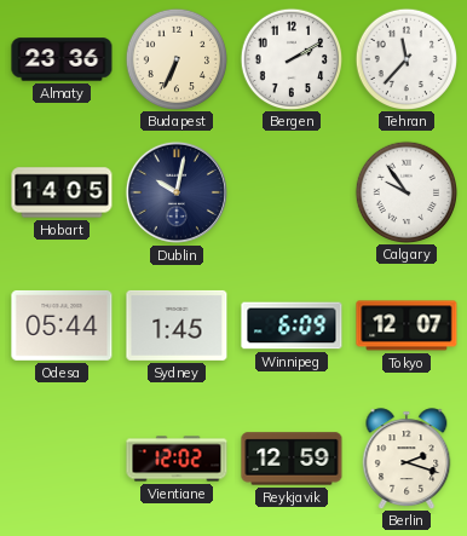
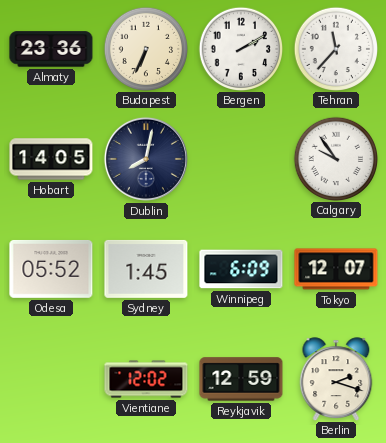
Dublin: 10:02 -> 8:02 (146, 159)
Odesa: 05:44 -> 05:52 (51, 269)
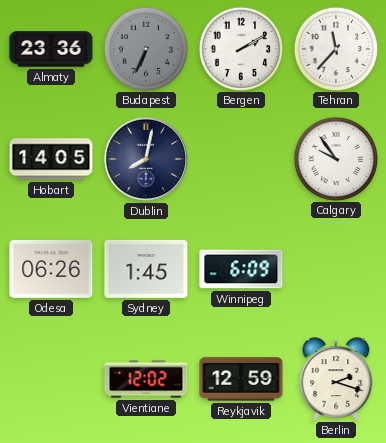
Budapest dial: cream -> grey (145, 48)
Odesa: 05:52 -> 06:26 (51, 269)
Tokyo: 12:07 -> none (336, 269)
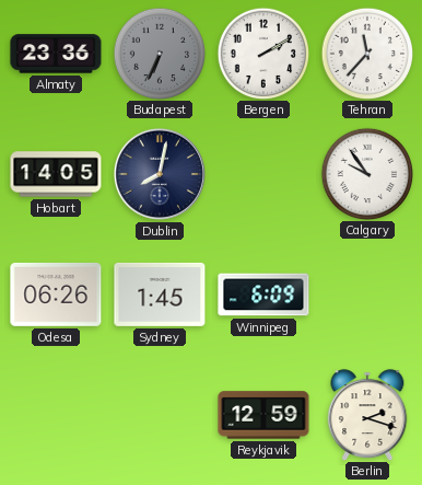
Vientiane: 12:02 -> none (146, 379)
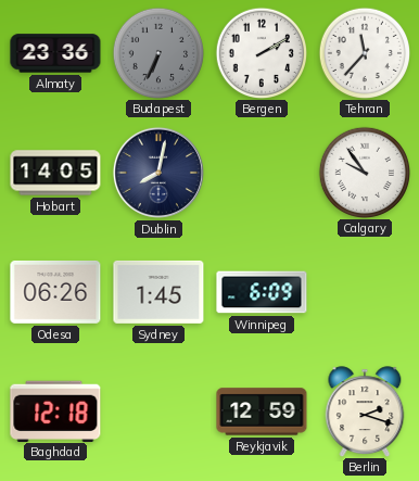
Baghdad: none -> 12:18 (55, 410)
